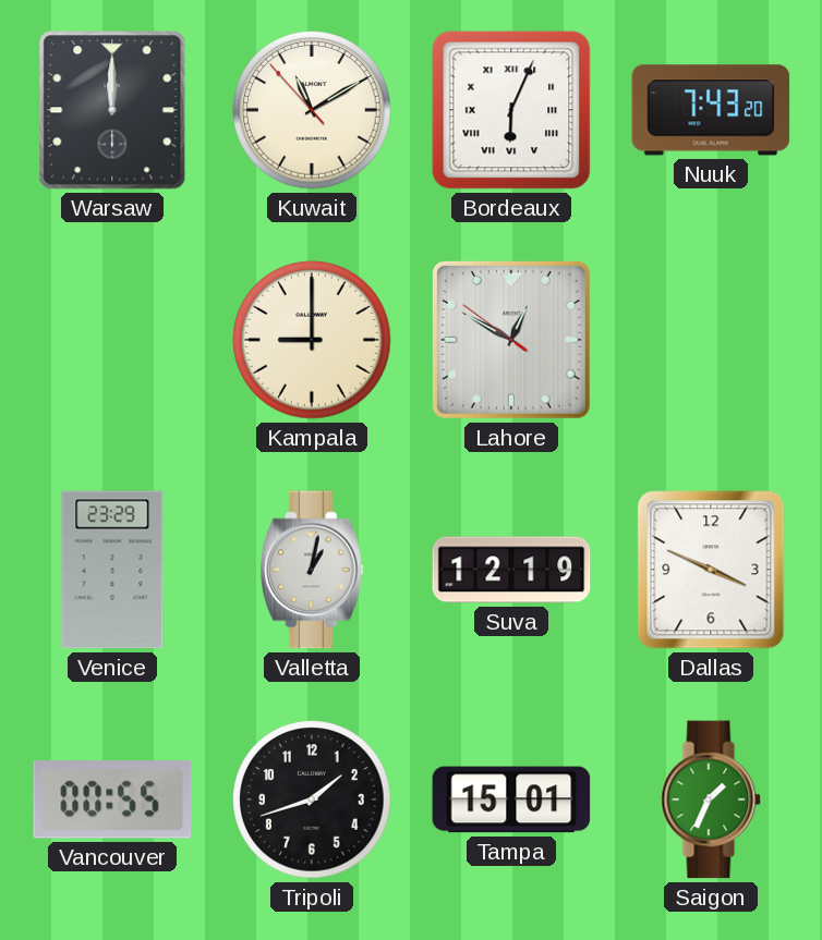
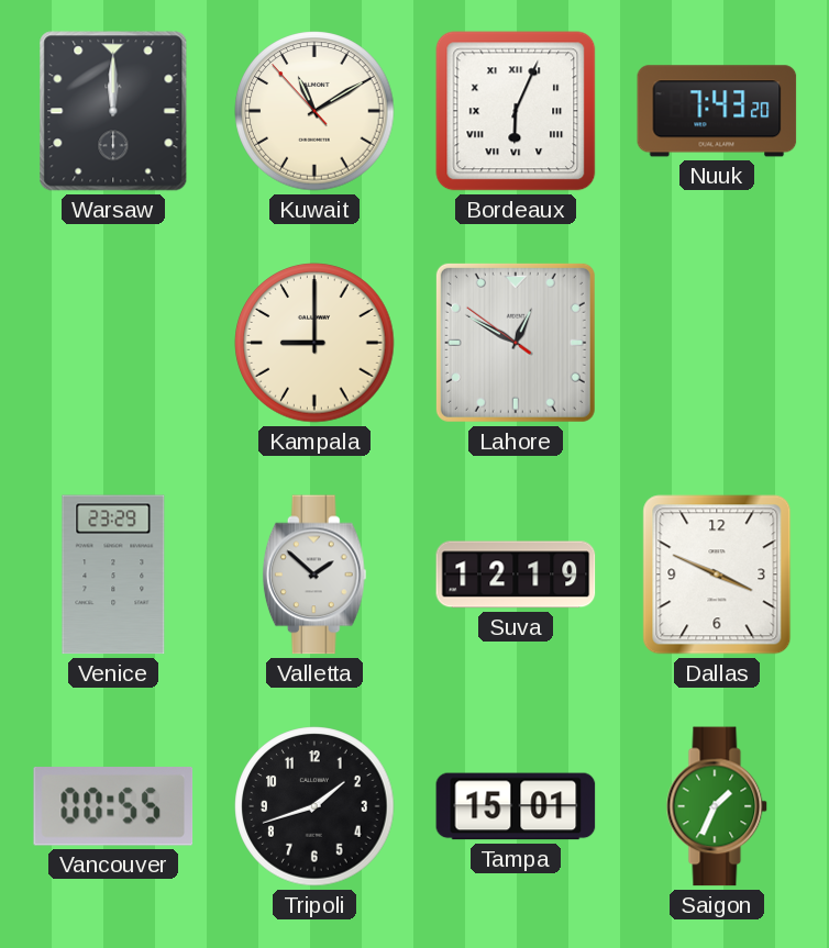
Valletta: 1:02 -> 1:52 (314, 575)
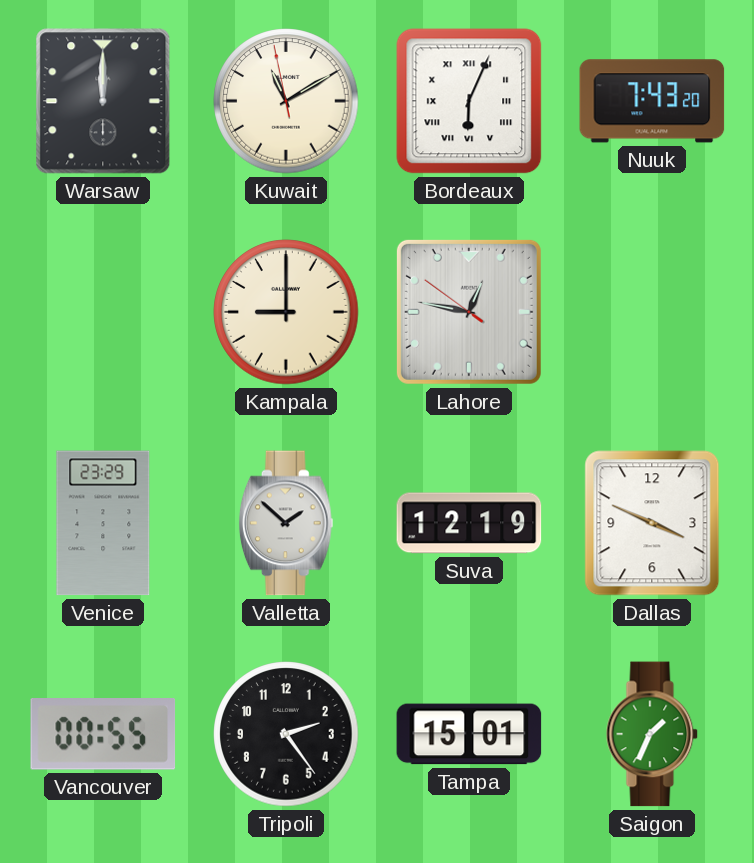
Kuwait: 11:09:53 -> 11:09:58 (286, 101)
Lahore: 12:49 -> 12:46 (469, 312)
Tripoli: 1:42 -> 2:24 (286, 734)
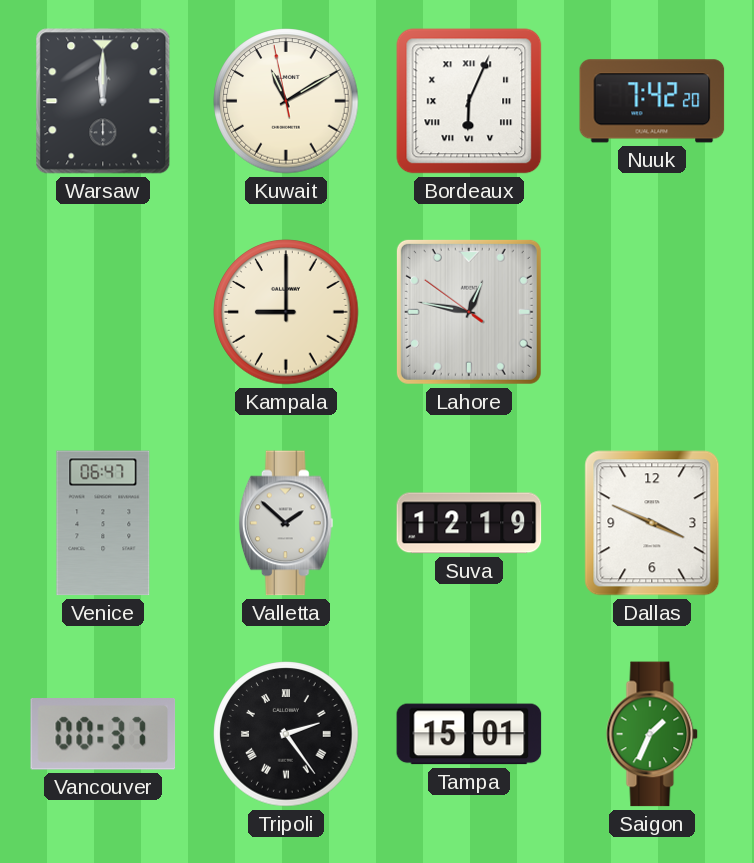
Nuuk: 7:43 -> 7:42 (652, 101)
Venice: 23:29 -> 06:47 (103, 523)
Vancouver: 00:55 -> 00:37 (103, 735)
Tripoli numerals: Arabic -> Roman (286, 734)
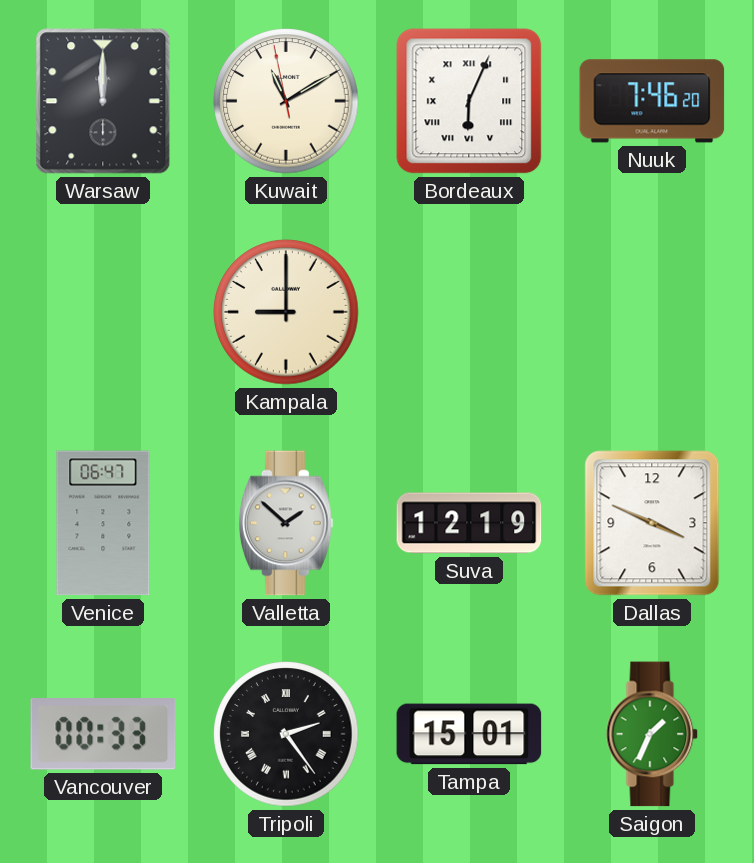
Nuuk: 7:42 -> 7:46 (652, 101)
Lahore: 12:46 -> none (469, 312)
Vancouver: 00:37 -> 00:33 (103, 735)
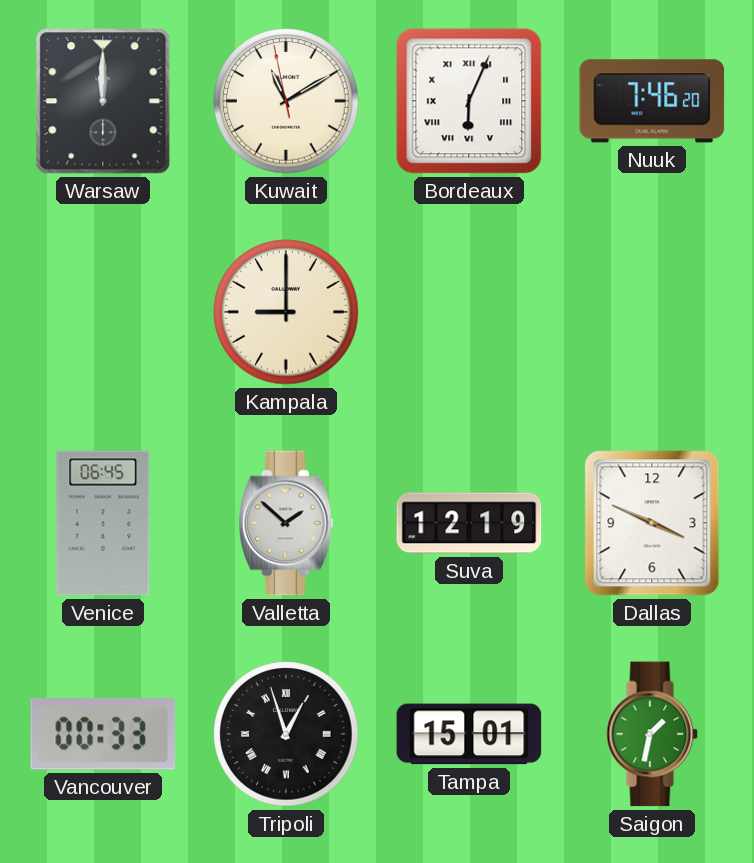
Venice: 06:47 -> 06:45 (103, 523)
Tripoli: 2:24 -> 12:57 (286, 734)
Saigon: 1:34 -> 1:32 (652, 734)
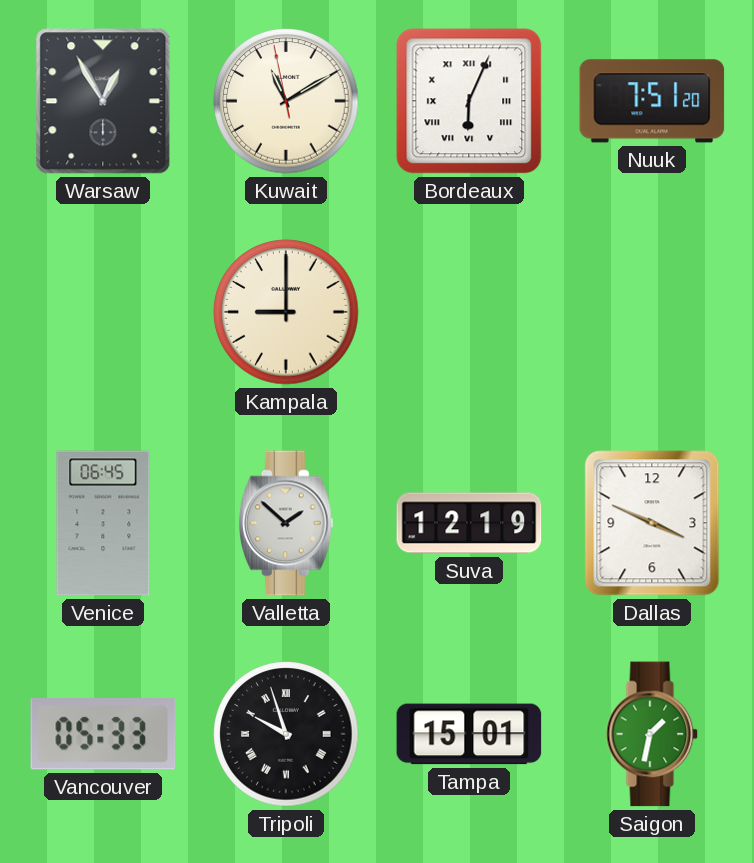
Warsaw: 12:00 -> 12:55 (103, 101)
Nuuk: 7:46 -> 7:51 (652, 101)
Vancouver: 00:33 -> 05:33 (103, 735)
Tripoli: 12:57 -> 9:57 (286, 734)
